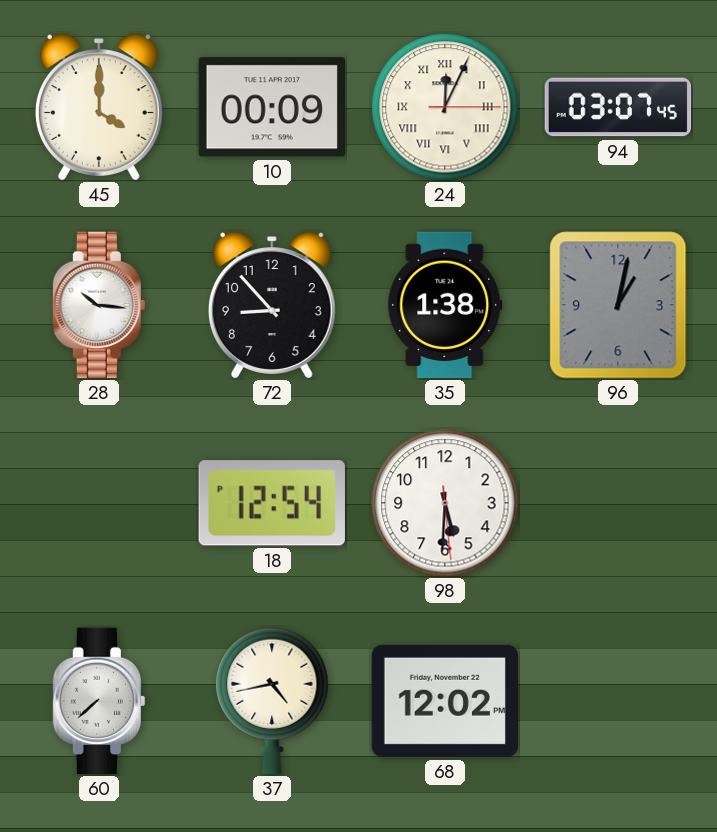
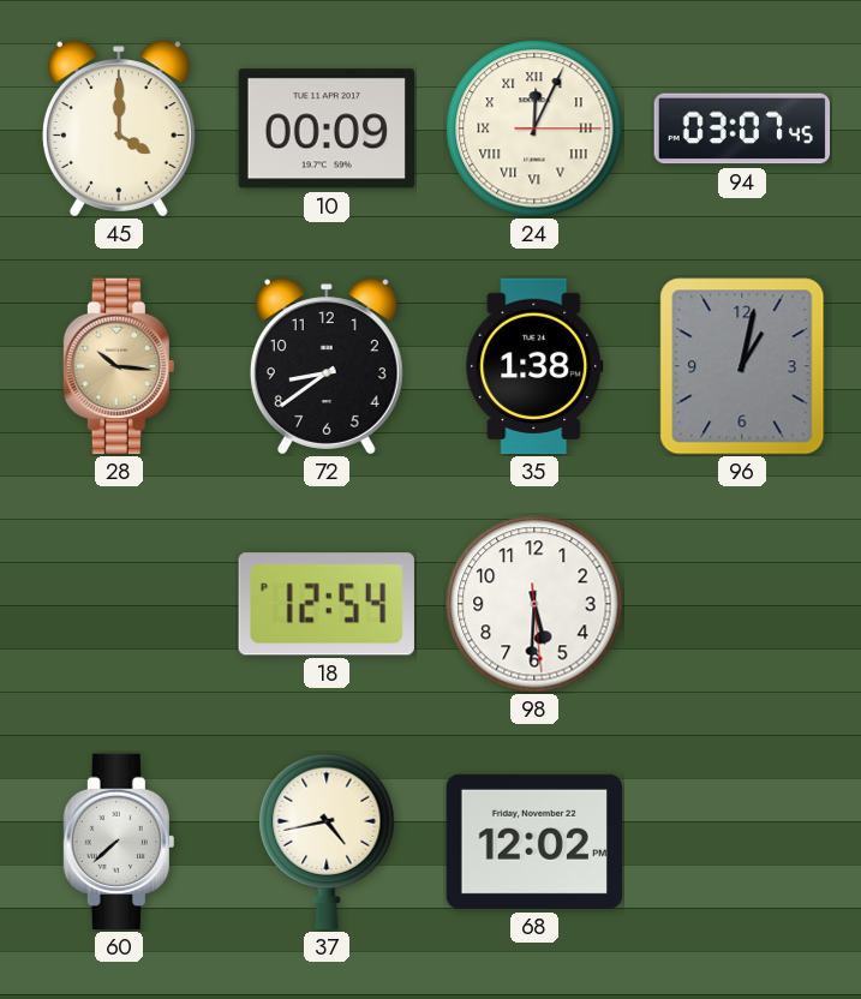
28 dial: white -> champagne (119, 366)
72: 8:53 -> 8:39 (327, 366)
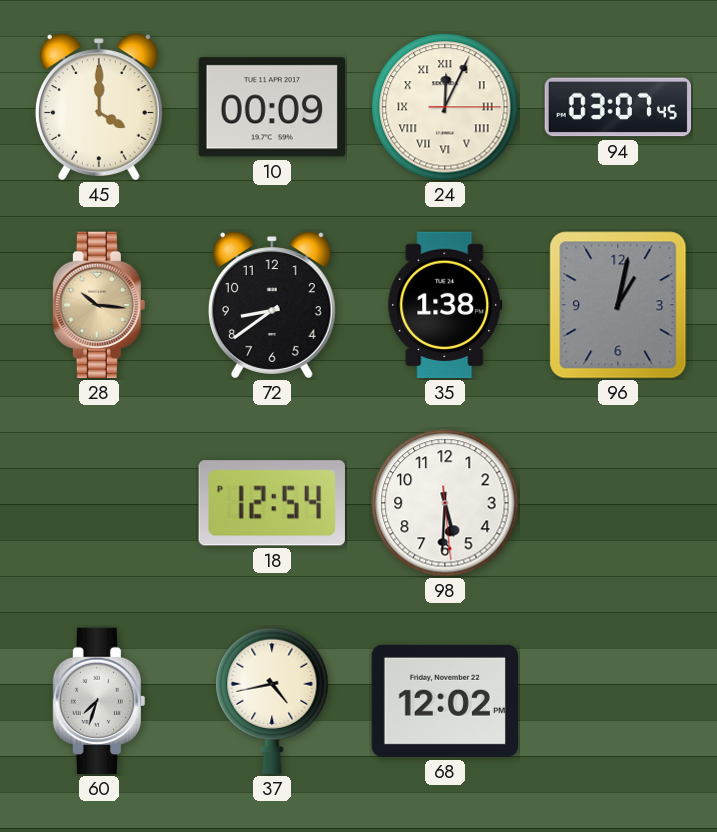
60: 7:38 -> 7:33 (99, 701)
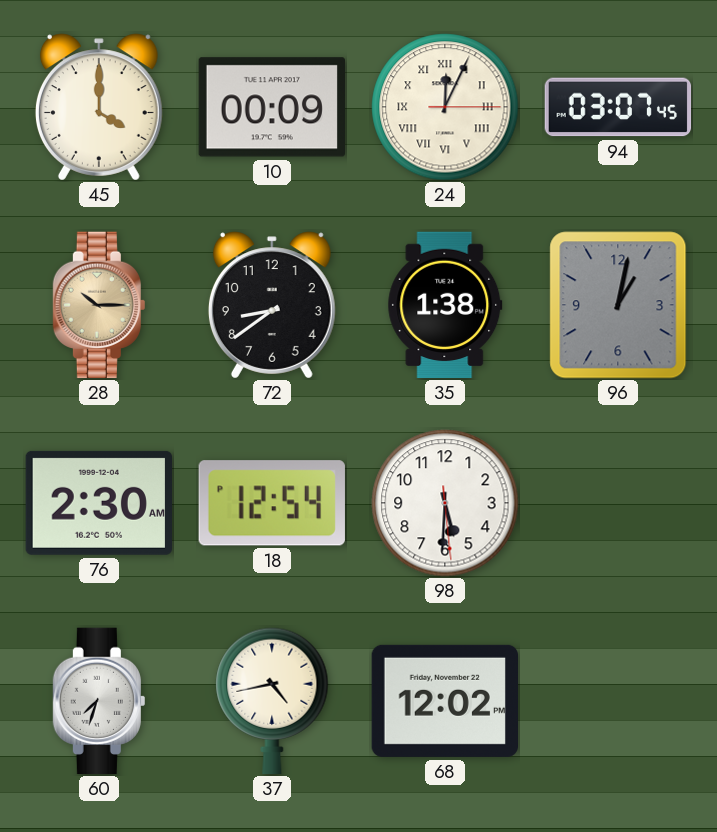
28: 10:16 -> 10:15 (99, 305)
76: none -> 2:30 (98, 503)
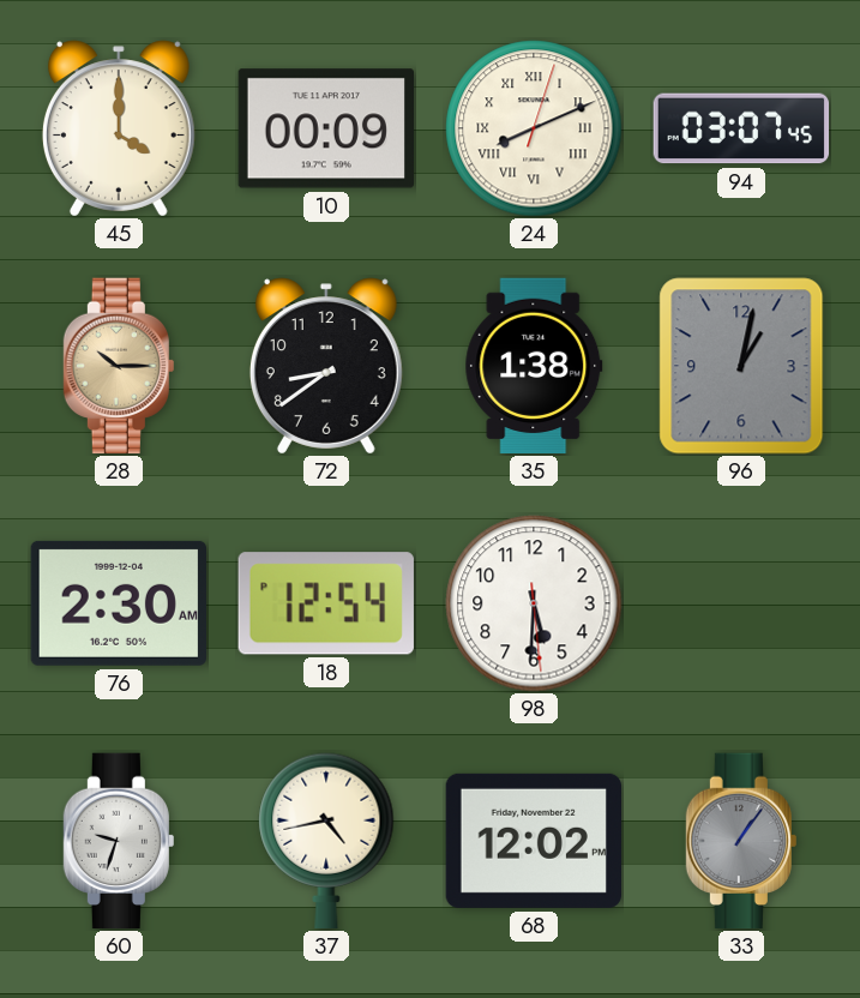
24: 12:04 -> 8:11 (534, 128)
60: 7:33 -> 9:33 (119, 841)
33: none -> 1:06 (741, 841)
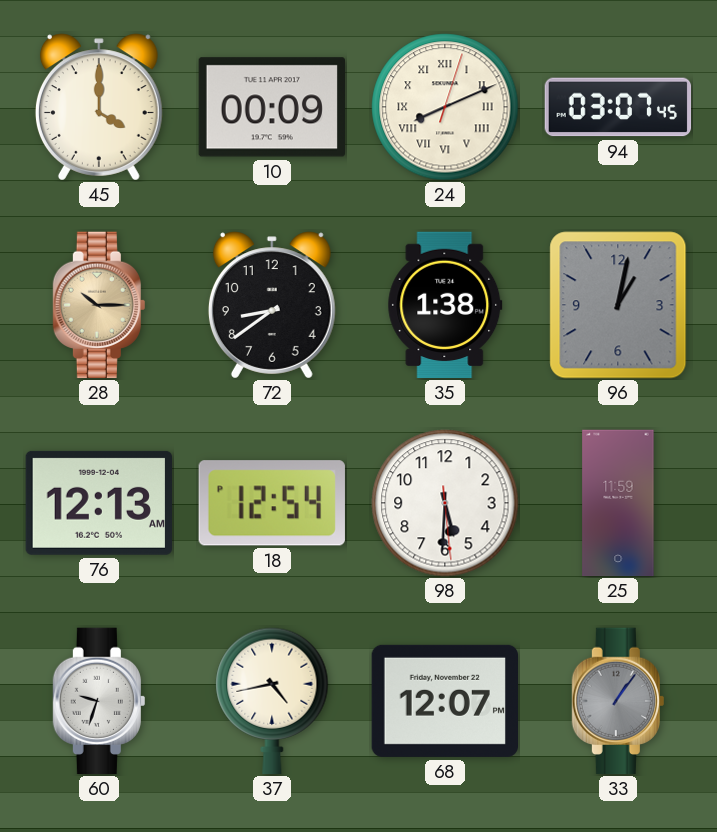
76: 2:30 -> 12:13 (98, 503)
25: none -> 11:59 (618, 503)
68: 12:02 -> 12:07 (444, 701)
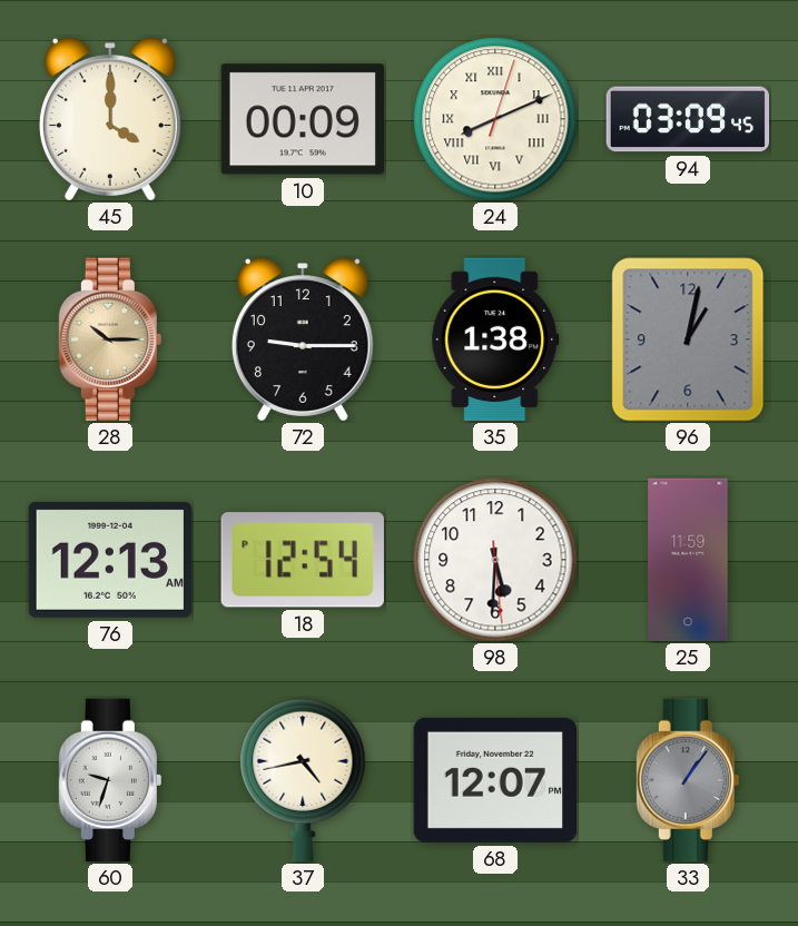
94: 03:07 -> 03:09 (688, 119)
72: 8:39 -> 9:15 (303, 339)
